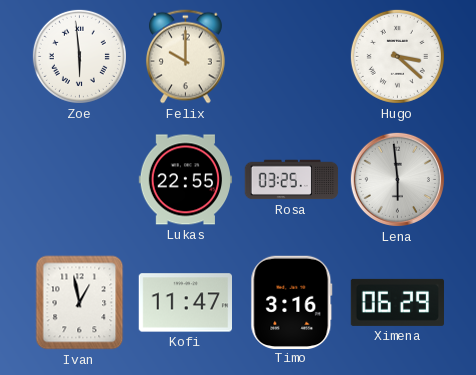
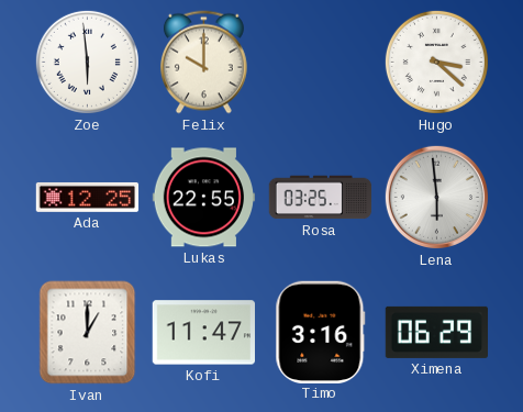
Ada: none -> 12:25 (88, 197)
Ivan: 12:58 -> 1:00 (88, 333)
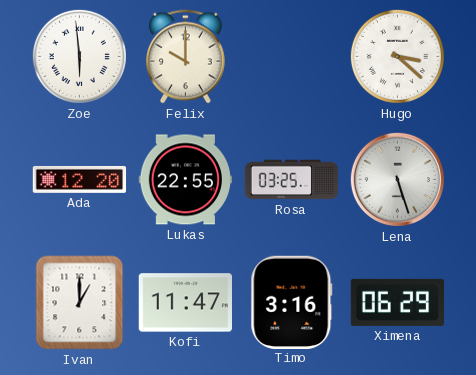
Ada: 12:25 -> 12:20 (80, 179)
Lena: 5:59 -> 5:27 (397, 179)
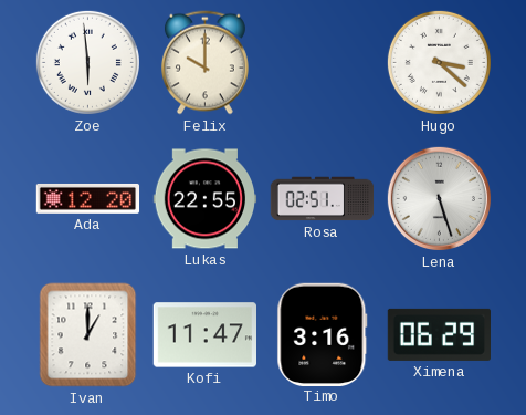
Rosa: 03:25 -> 02:51 (323, 199)
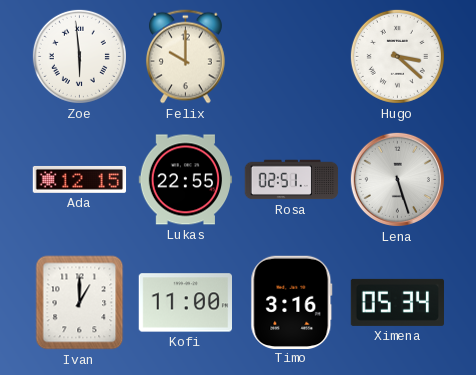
Ada: 12:20 -> 12:15 (80, 179)
Kofi: 11:47 -> 11:00 (185, 303)
Ximena: 06:29 -> 05:34 (397, 302)
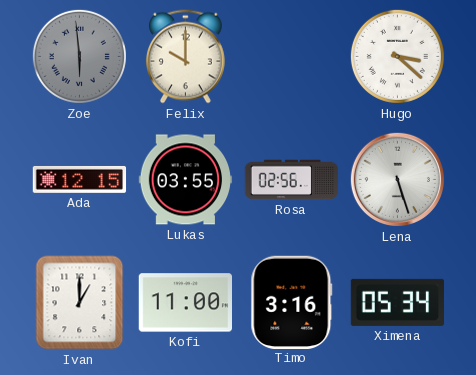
Zoe dial: white -> grey (79, 56)
Lukas: 22:55 -> 03:55 (186, 180)
Rosa: 02:51 -> 02:56 (292, 180)
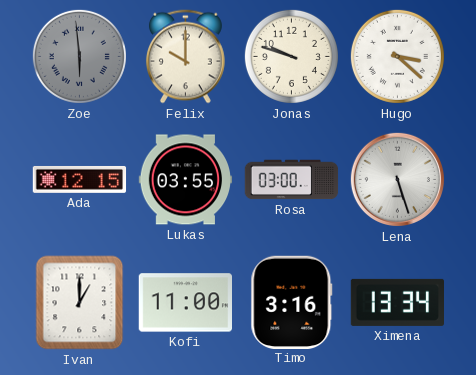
Jonas: none -> 9:48 (291, 56)
Rosa: 02:56 -> 03:00 (292, 180)
Ximena: 05:34 -> 13:34 (397, 302)
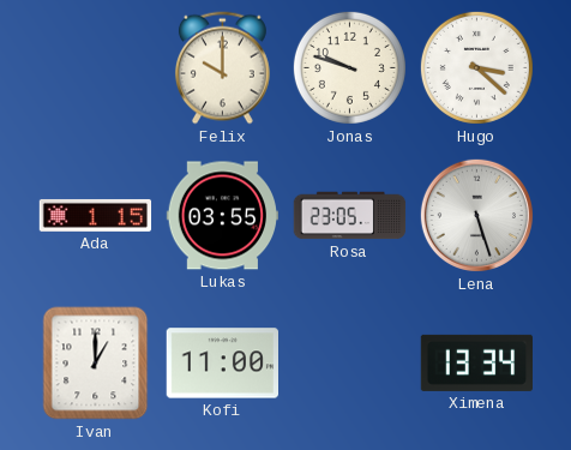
Zoe: 5:59 -> none (79, 56)
Ada: 12:15 -> 1:15 (96, 215)
Rosa: 03:00 -> 23:05 (350, 216)
Timo: 3:16 -> none (292, 302)
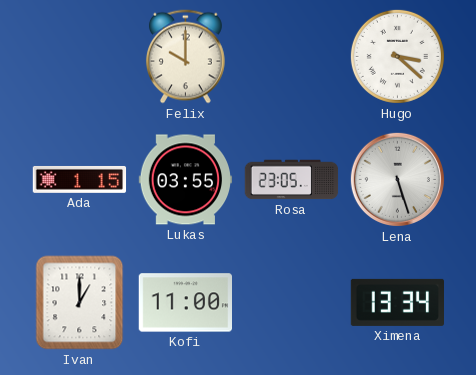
Jonas: 9:48 -> none (349, 67)
